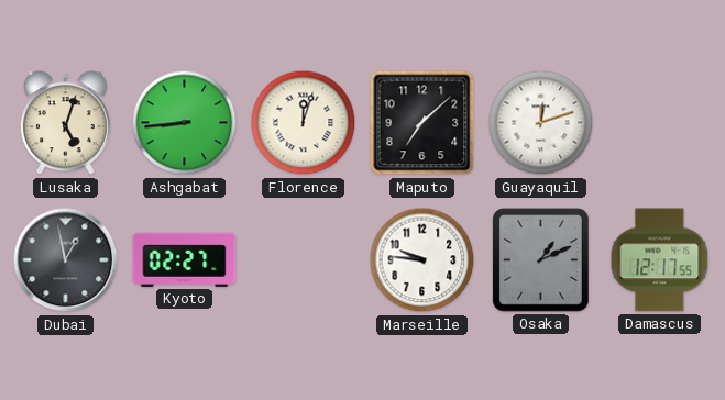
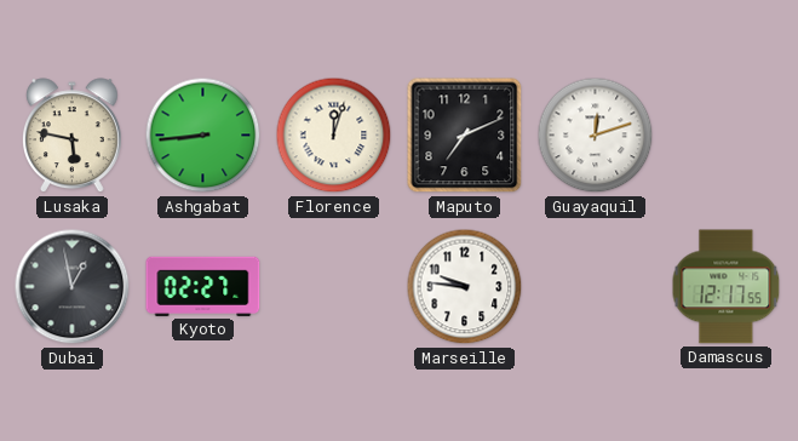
Lusaka: 5:03 -> 5:47 (71, 136)
Maputo: 7:08 -> 7:11 (465, 136)
Osaka: 1:11 -> none (540, 259)
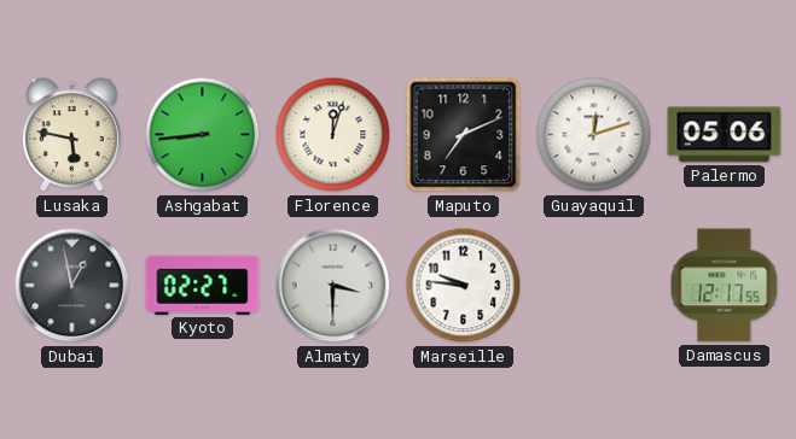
Palermo: none -> 05:06 (725, 135)
Almaty: none -> 3:30 (333, 286)
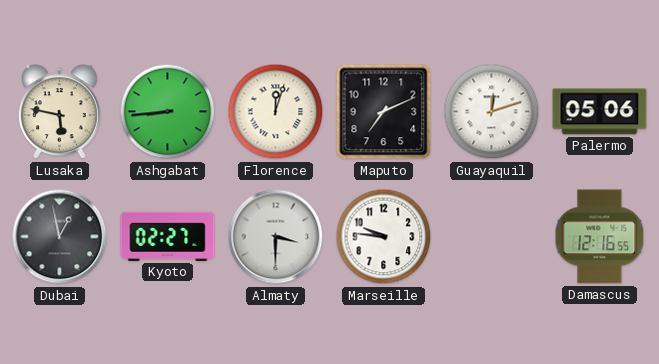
Damascus: 12:17 -> 12:16 (600, 237)
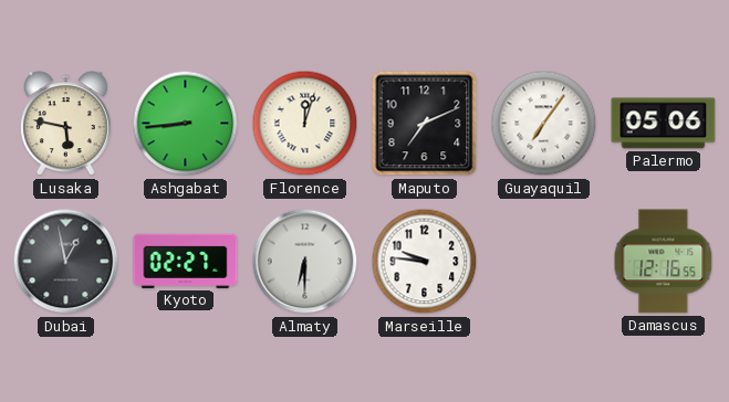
Guayaquil: 12:12 -> 7:06 (544, 124)
Almaty: 3:30 -> 6:30 (305, 262)
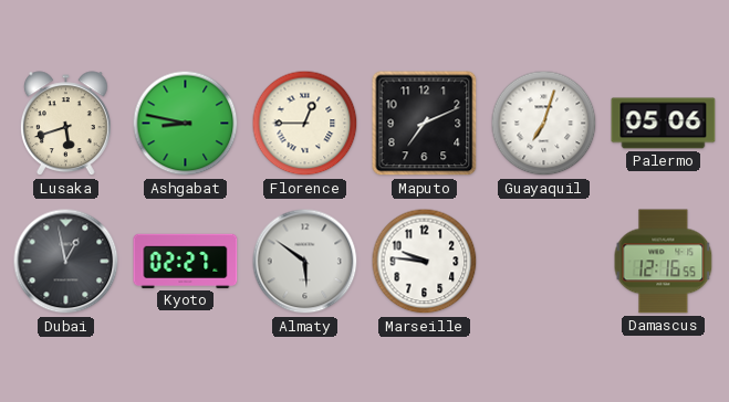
Lusaka: 5:47 -> 5:42 (65, 124)
Ashgabat: 8:44 -> 8:47 (186, 124)
Florence: 12:03 -> 12:45 (305, 124)
Guayaquil: 7:06 -> 7:03 (544, 124)
Almaty: 6:30 -> 5:51 (305, 262)
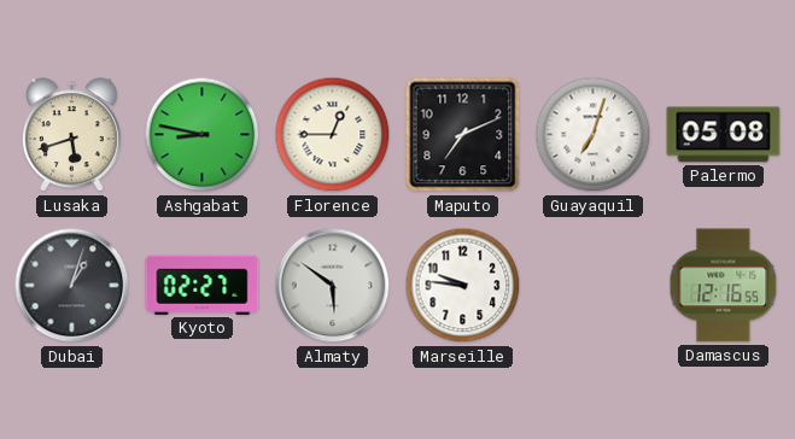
Palermo: 05:06 -> 05:08 (724, 135)
Dubai: 12:58 -> 1:03 (72, 286)
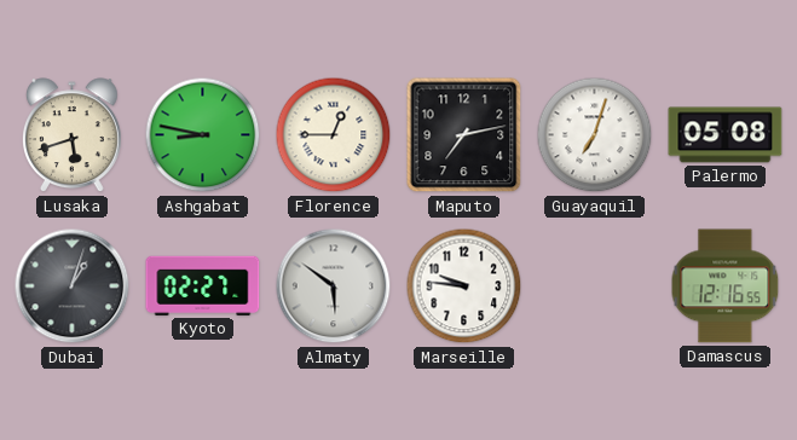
Maputo: 7:11 -> 7:13 (464, 135)
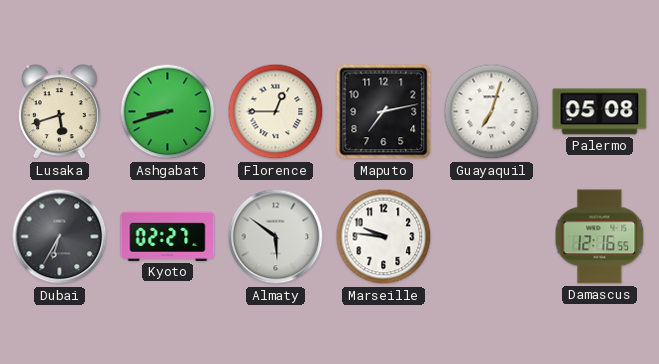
Ashgabat: 8:47 -> 8:42 (168, 112)
Dubai: 1:03 -> 6:35 (60, 237)
